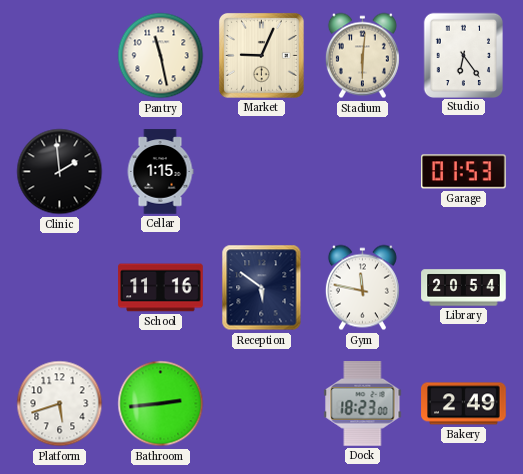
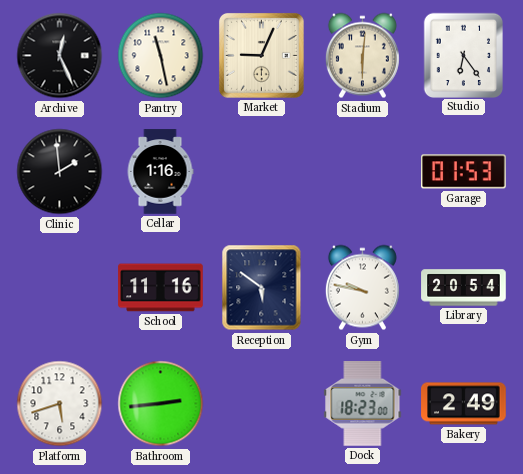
Archive: none -> 12:26 (60, 56)
Cellar: 1:15 -> 1:16 (160, 172)
Gym: 11:47 -> 9:47 (362, 288)
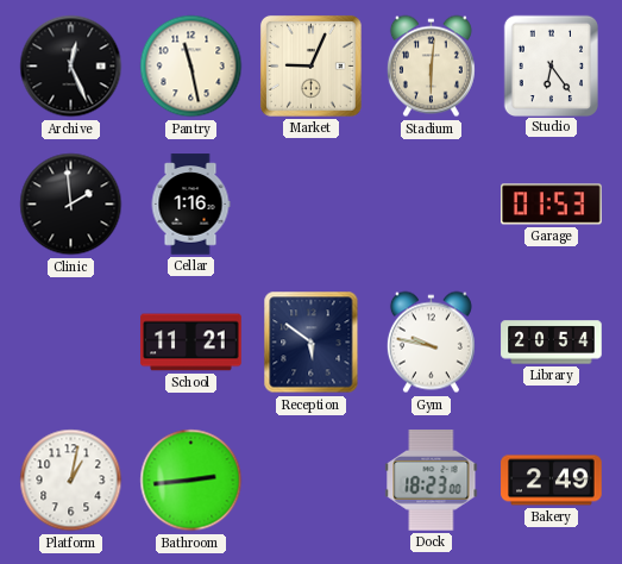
School: 11:16 -> 11:21 (191, 343)
Platform: 5:42 -> 1:02 (71, 481)
